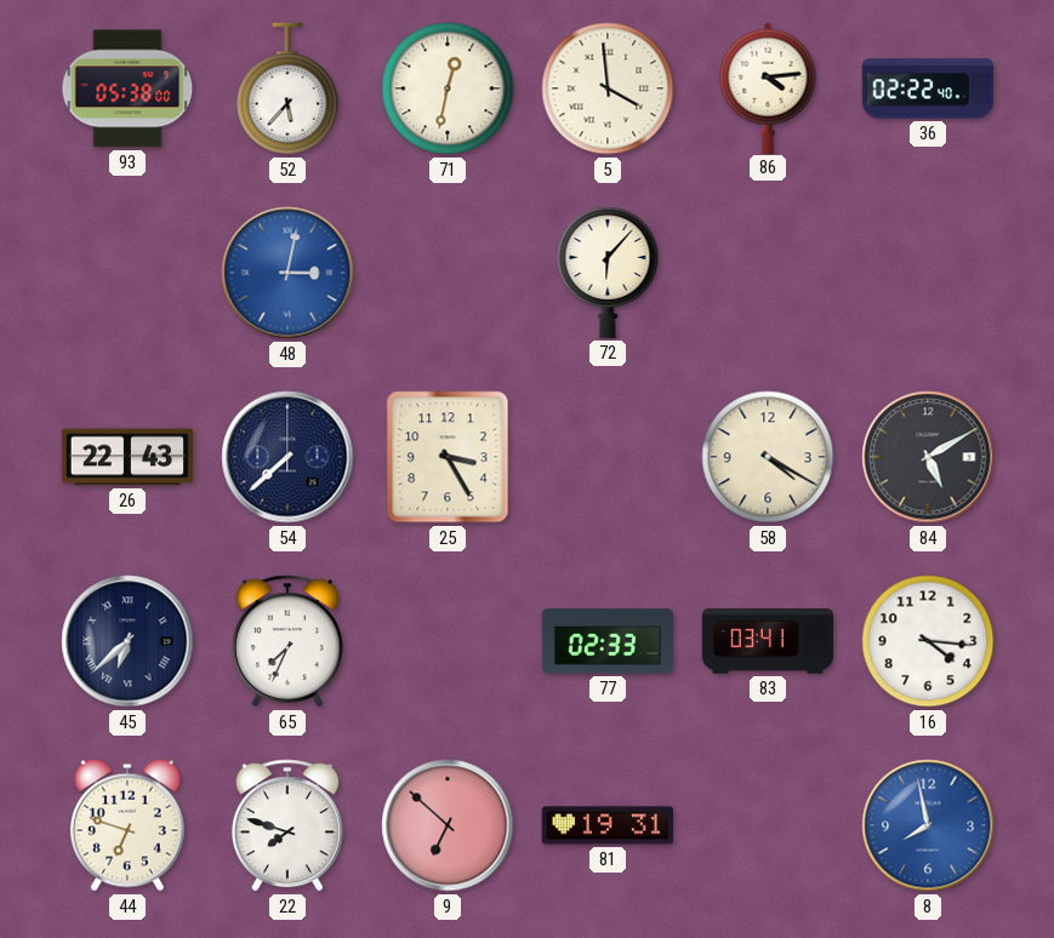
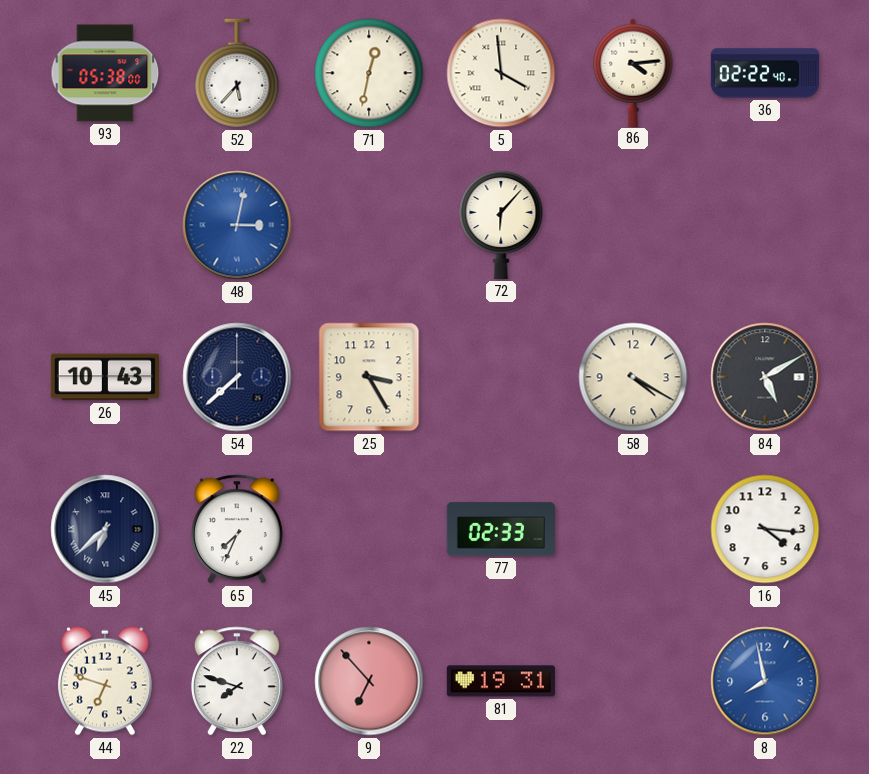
26: 22:43 -> 10:43 (104, 377)
83: 03:41 -> none (767, 642)
9: 6:52 -> 6:53 (369, 681)
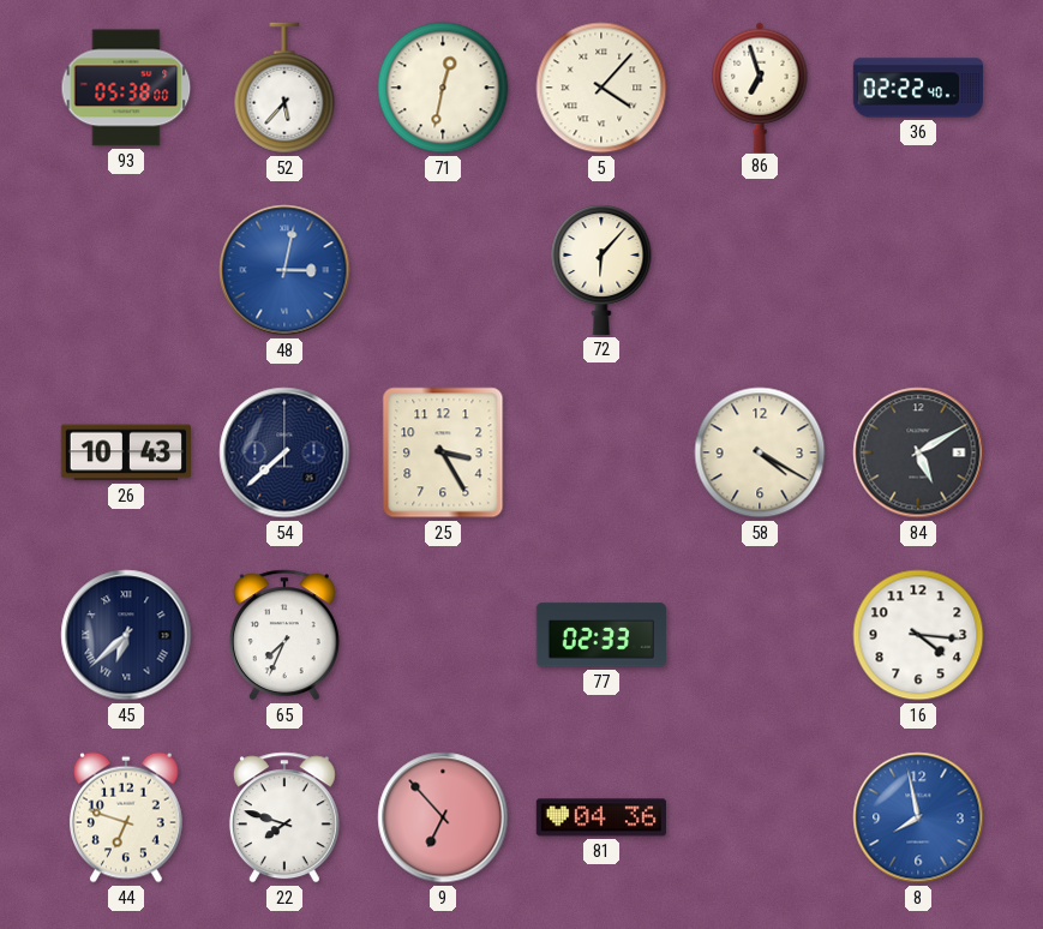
5: 3:59 -> 4:07 (601, 88)
86: 4:14 -> 6:57 (760, 86)
81: 19:31 -> 04:36 (601, 817)
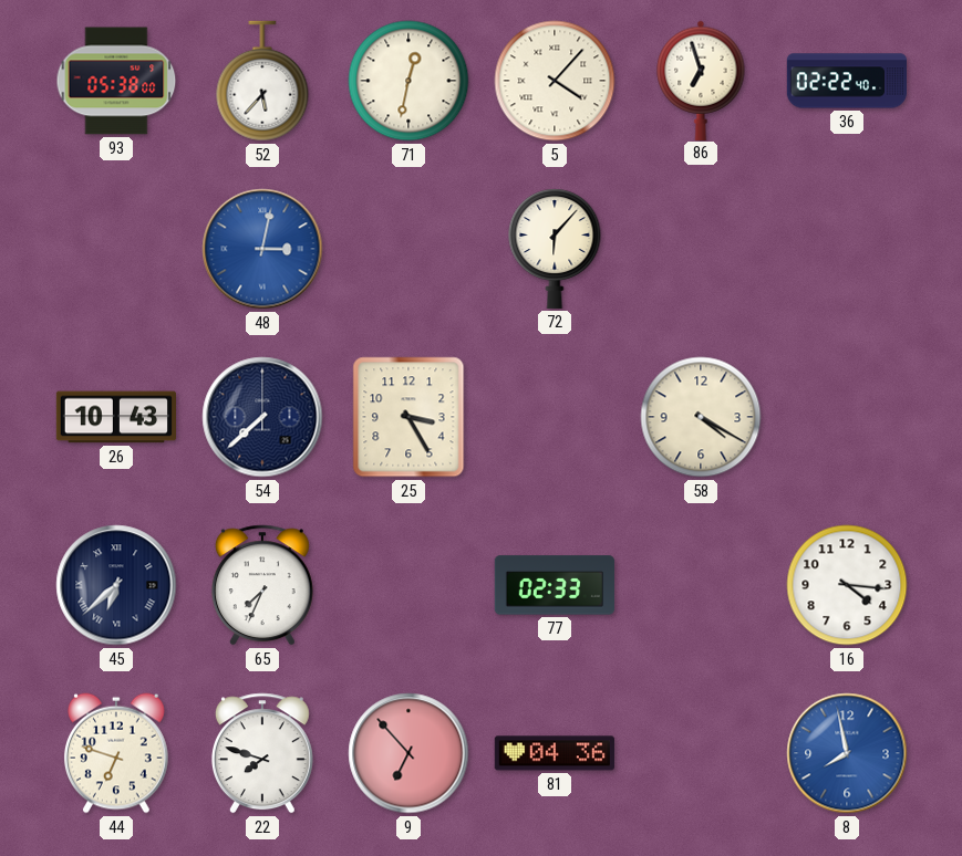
84: 5:10 -> none (918, 452)
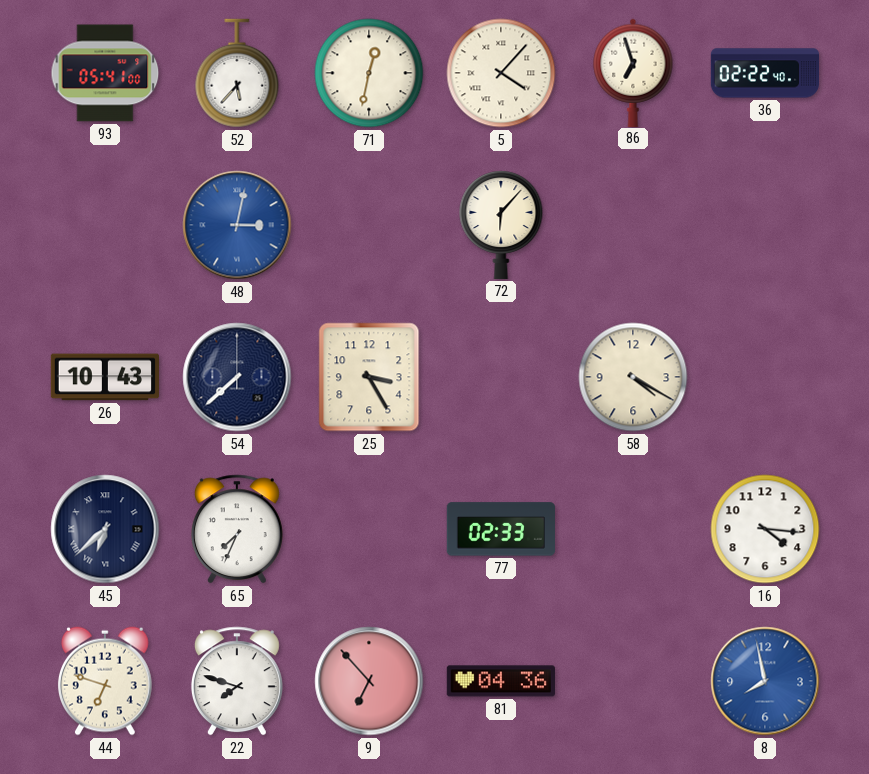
93: 05:38 -> 05:41 (105, 73)
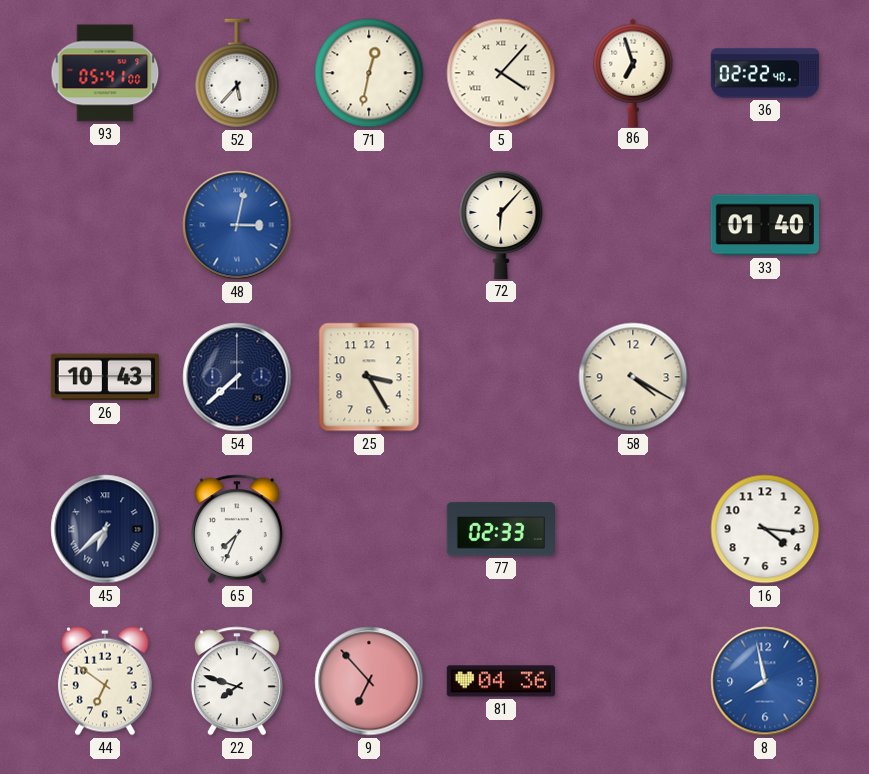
33: none -> 01:40 (765, 225)
44: 6:48 -> 6:51 (105, 681)
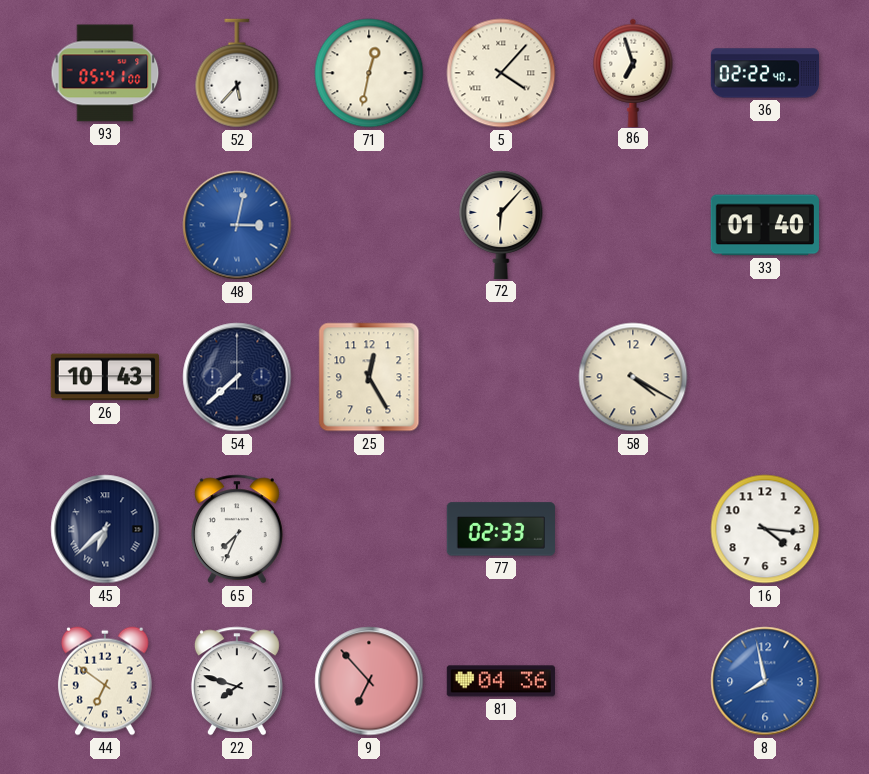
25: 3:25 -> 12:25 (369, 377)
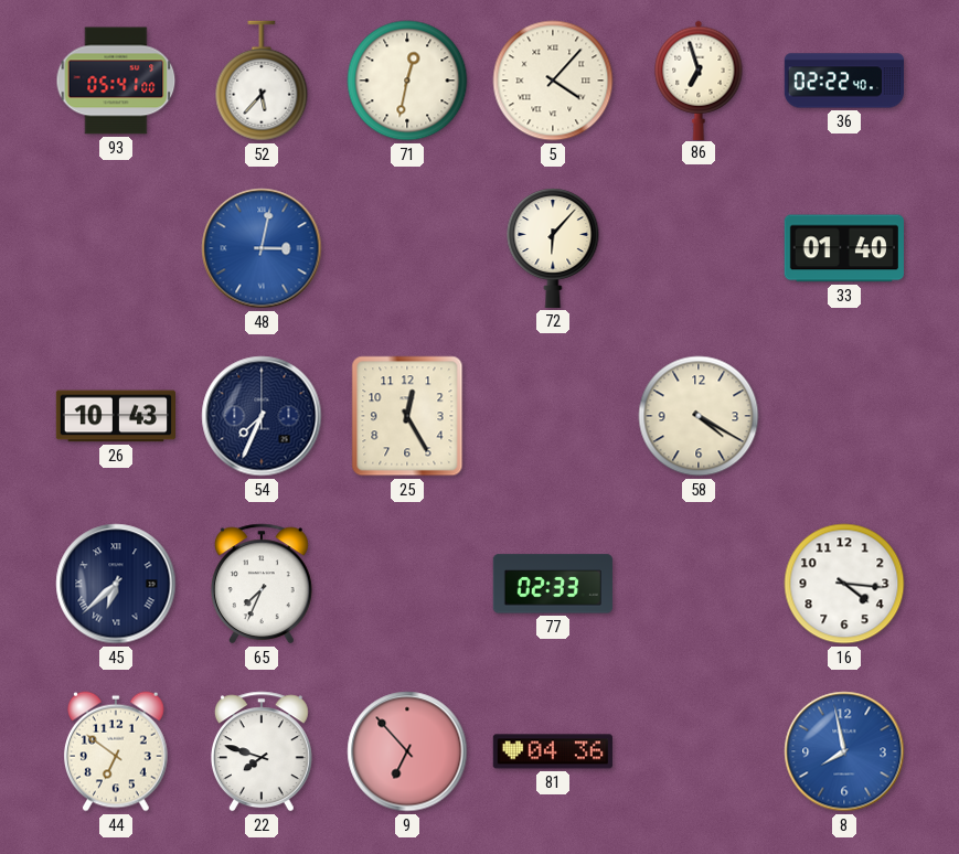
54: 7:38 -> 7:34 (262, 416)
